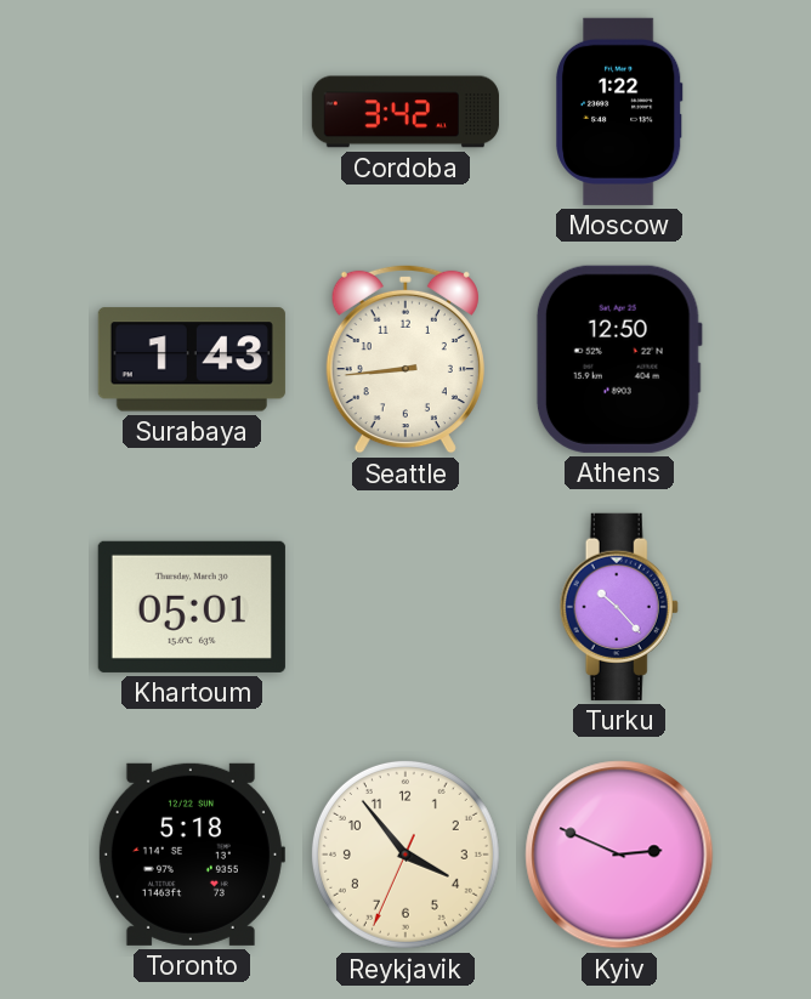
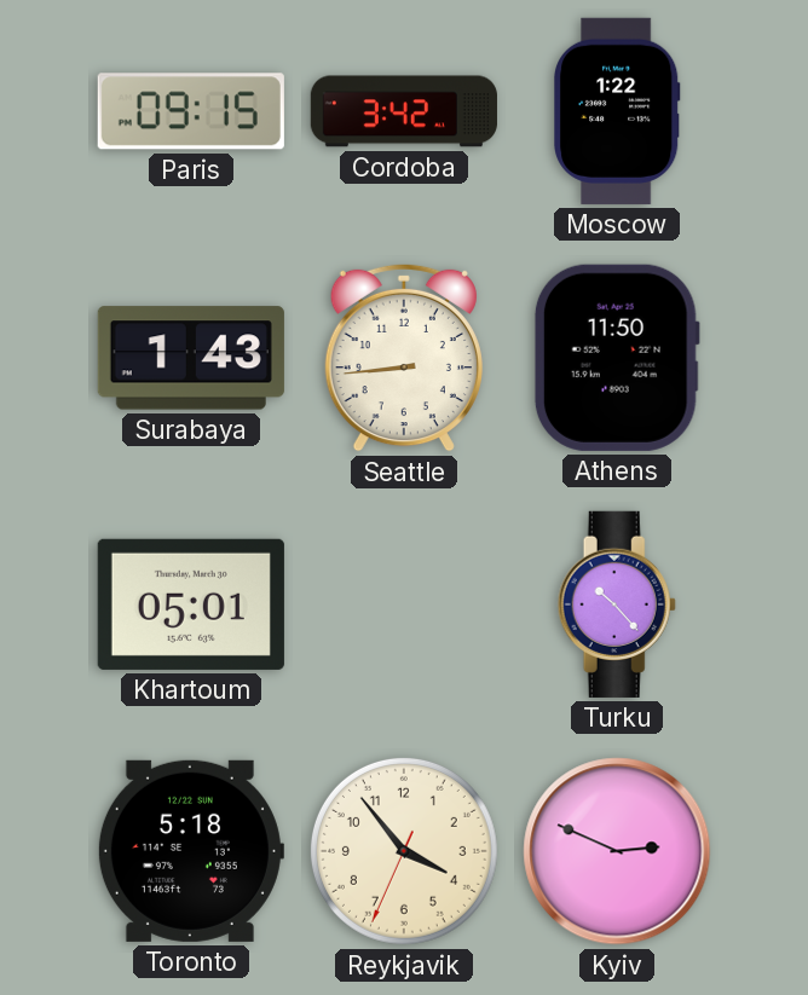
Paris: none -> 09:15 (191, 111)
Athens: 12:50 -> 11:50 (617, 358)
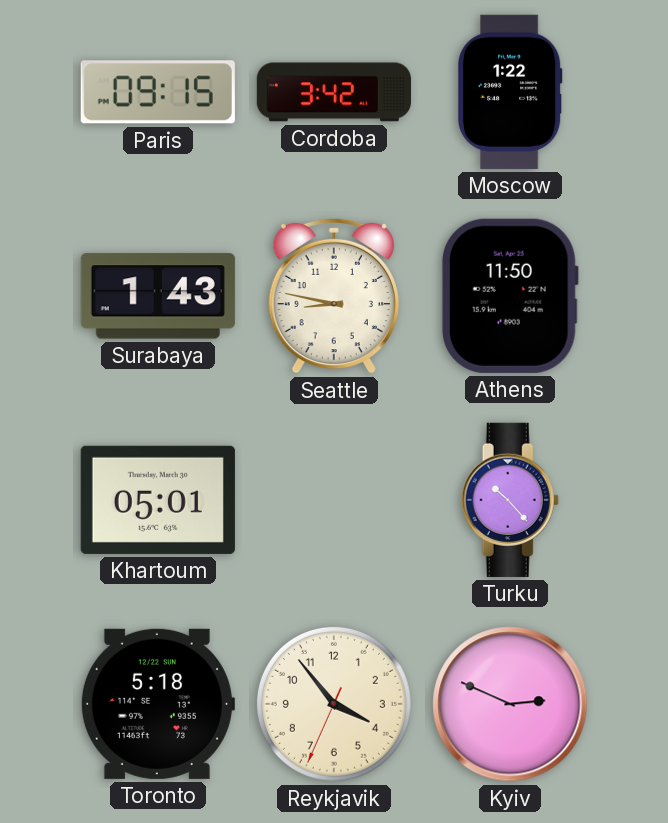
Seattle: 8:44 -> 8:47 (334, 296)
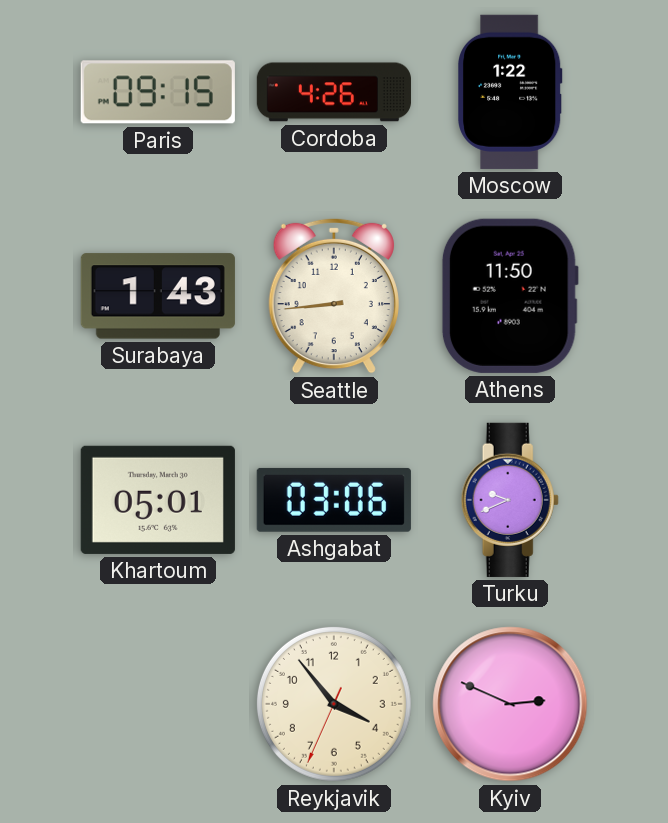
Cordoba: 3:42 -> 4:26 (334, 92)
Seattle: 8:47 -> 8:44 (334, 296)
Ashgabat: none -> 03:06 (334, 500)
Turku: 10:23 -> 9:41 (510, 500)
Toronto: 5:18 -> none (157, 704)
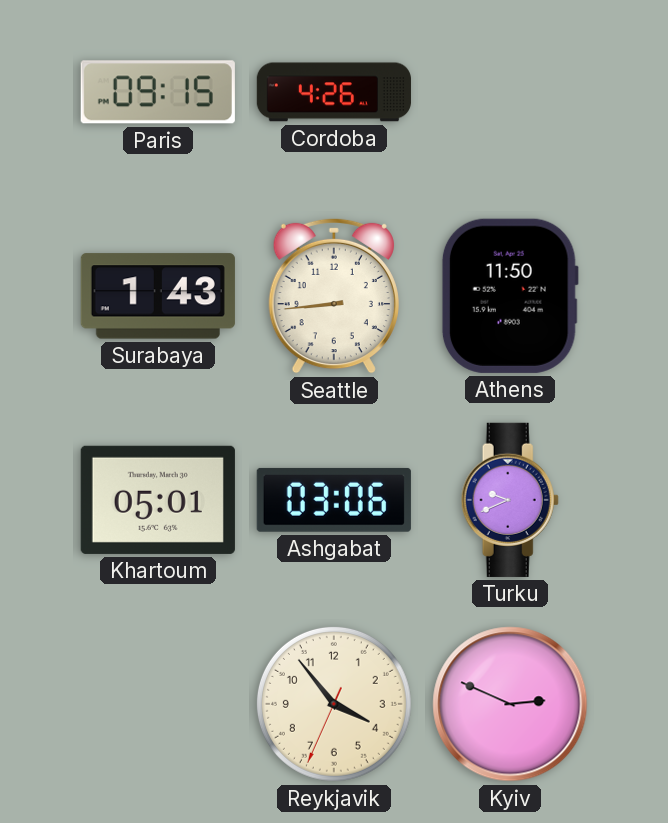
Moscow: 1:22 -> none (511, 92)
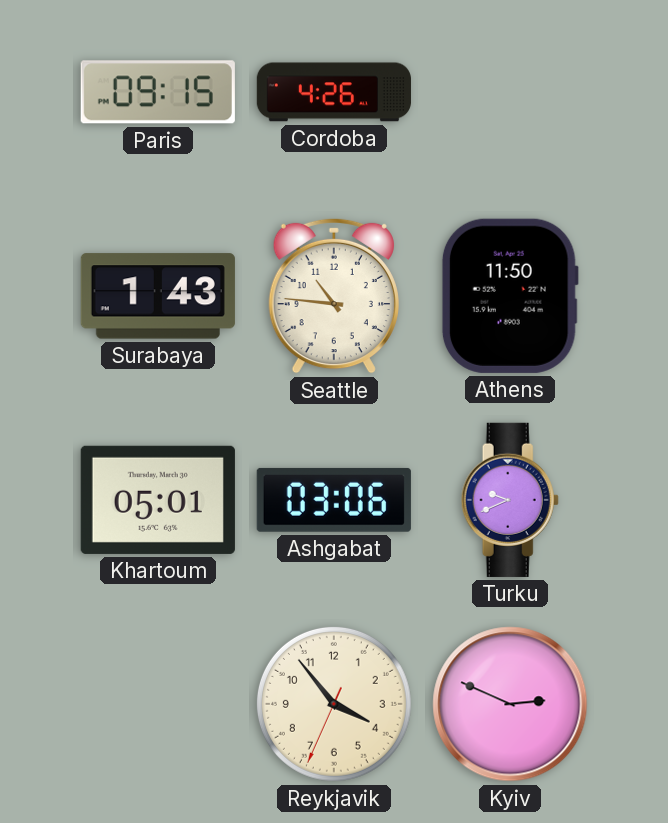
Seattle: 8:44 -> 10:46 (334, 296)
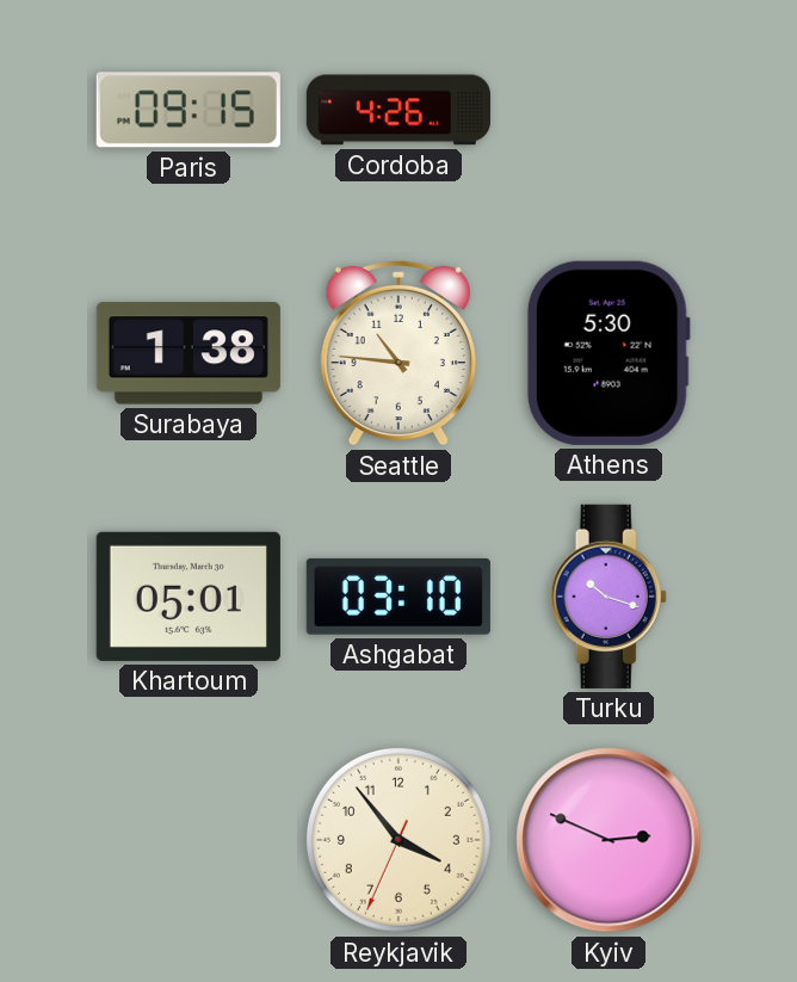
Surabaya: 1:43 -> 1:38 (189, 353)
Athens: 11:50 -> 5:30 (608, 353)
Ashgabat: 03:06 -> 03:10 (398, 597)
Turku: 9:41 -> 10:18 (608, 597)
